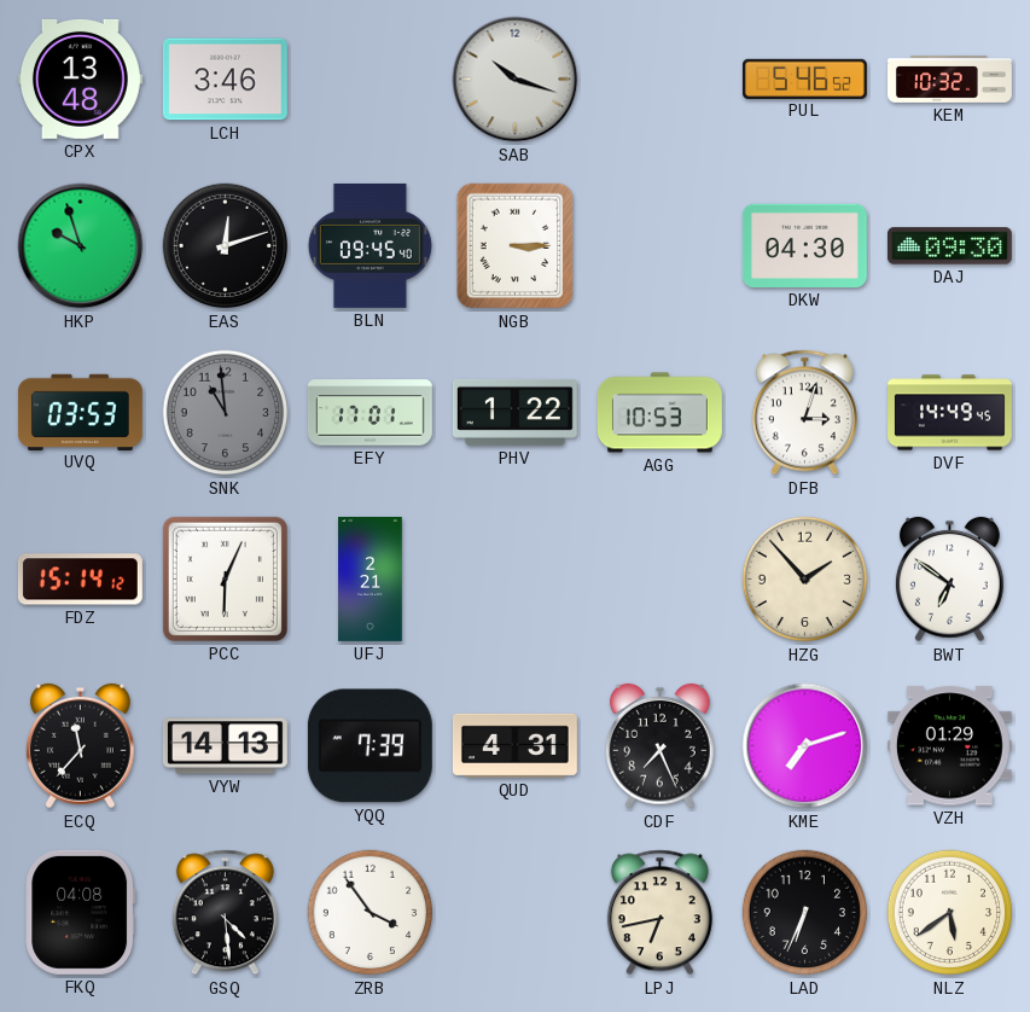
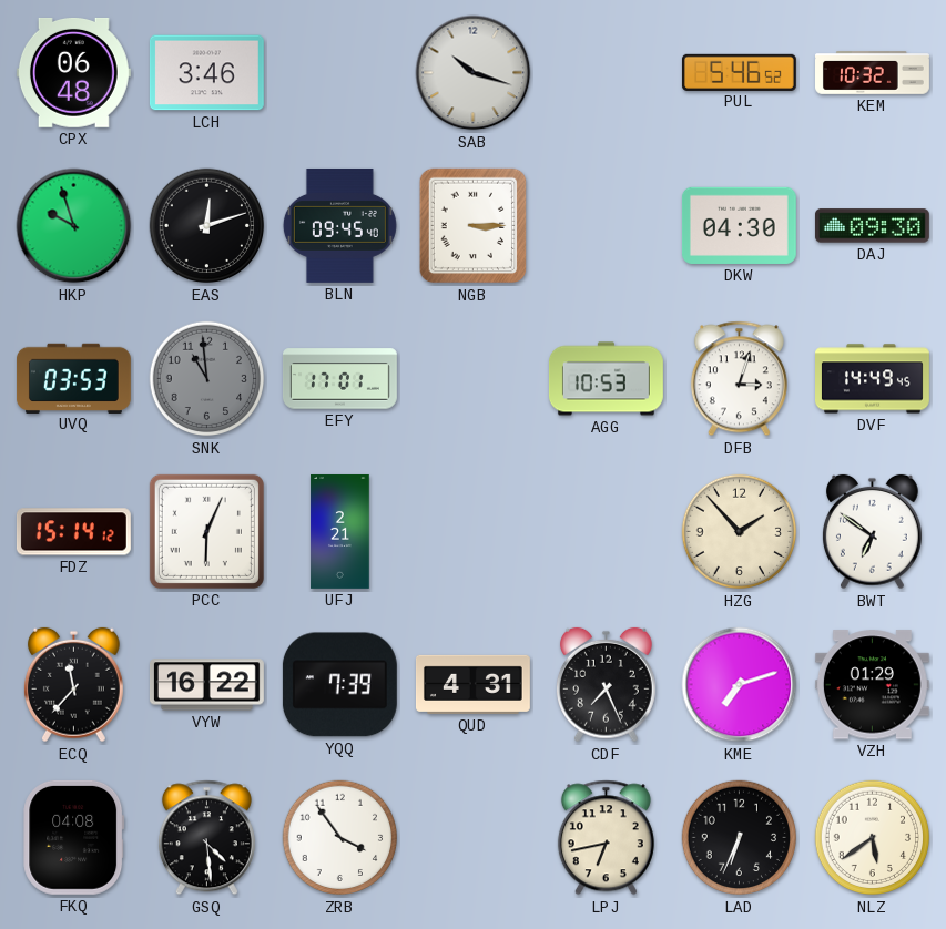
CPX: 13:48 -> 06:48 (73, 72)
PHV: 1:22 -> none (514, 412)
VYW: 14:13 -> 16:22 (206, 685)
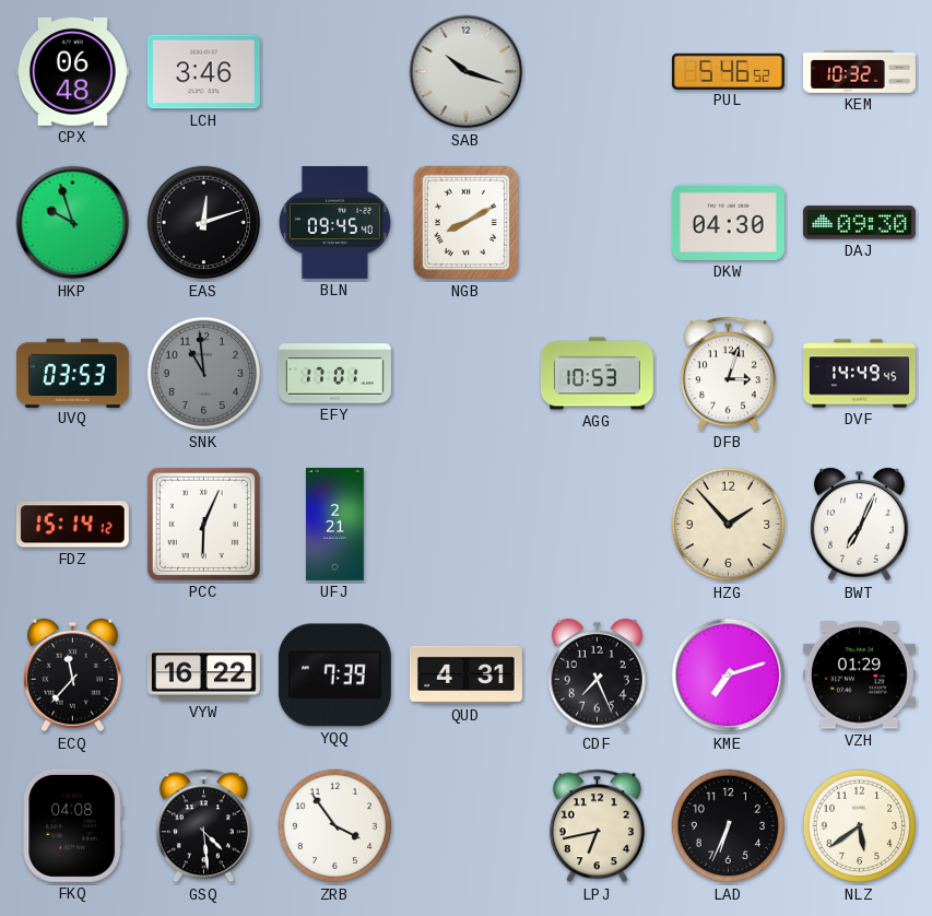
NGB: 3:15 -> 8:10 (467, 223)
BWT: 6:51 -> 7:04 (859, 525)
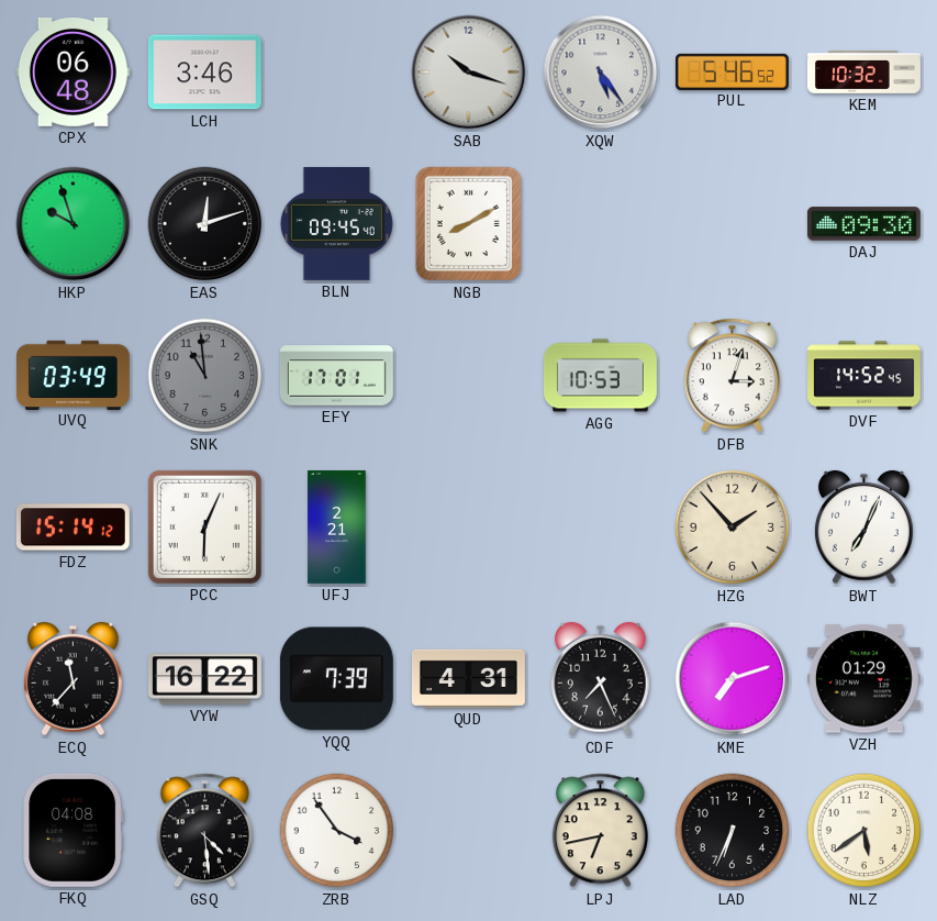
XQW: none -> 5:24 (601, 73)
DKW: 04:30 -> none (728, 222)
UVQ: 03:53 -> 03:49 (72, 375)
DVF: 14:49 -> 14:52 (865, 376)
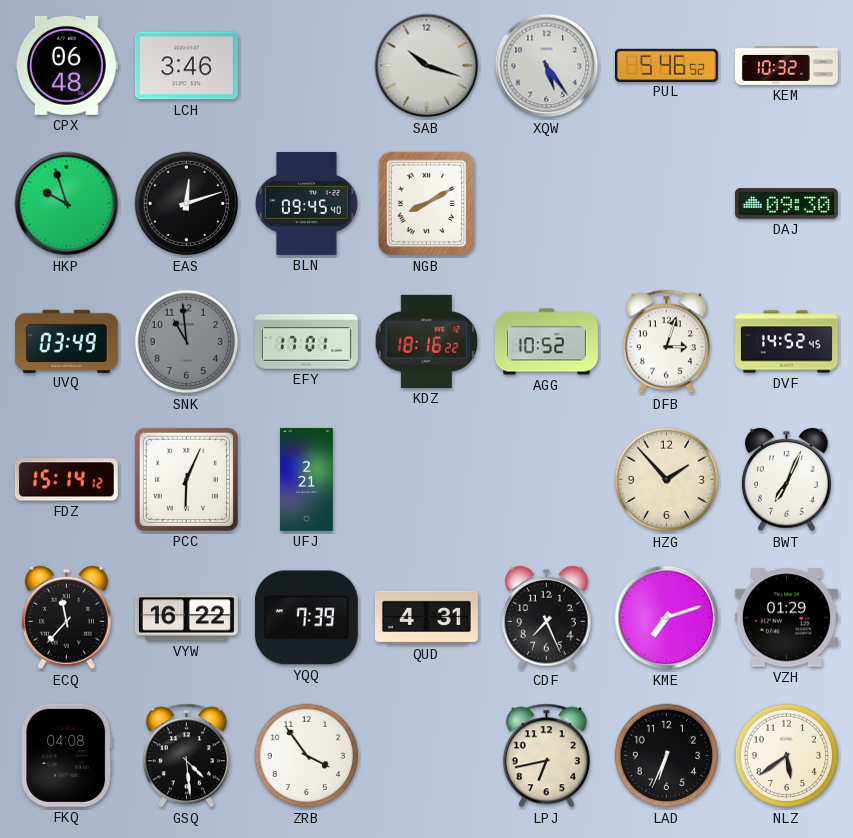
KDZ: none -> 18:16 (426, 341)
AGG: 10:53 -> 10:52 (546, 342)
